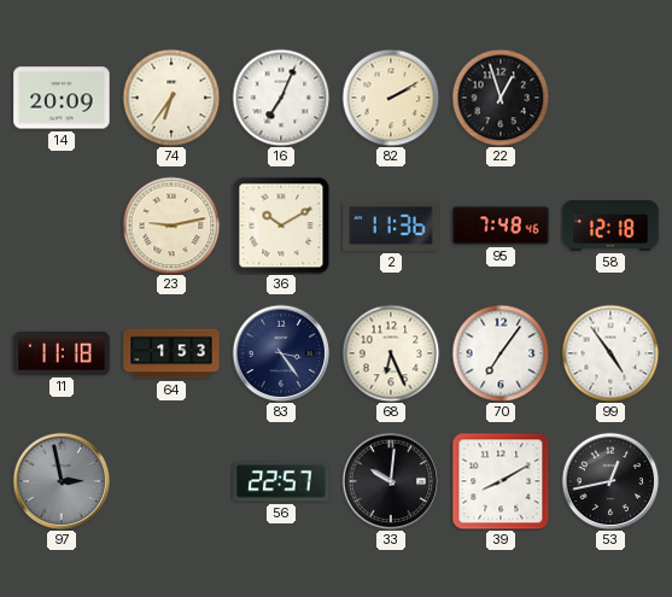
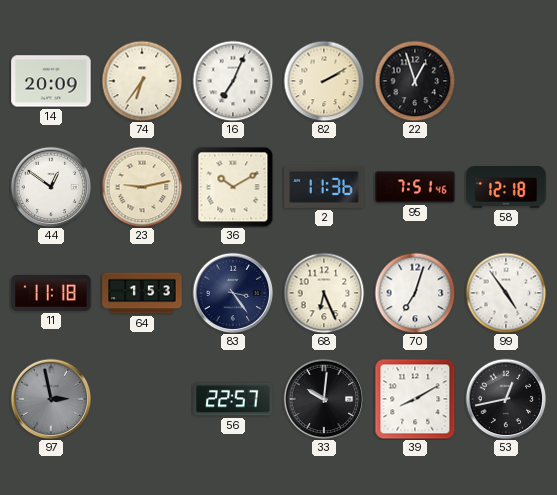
44: none -> 12:51 (51, 187)
95: 7:48 -> 7:51 (415, 187)
70: 7:06 -> 7:03 (415, 293)
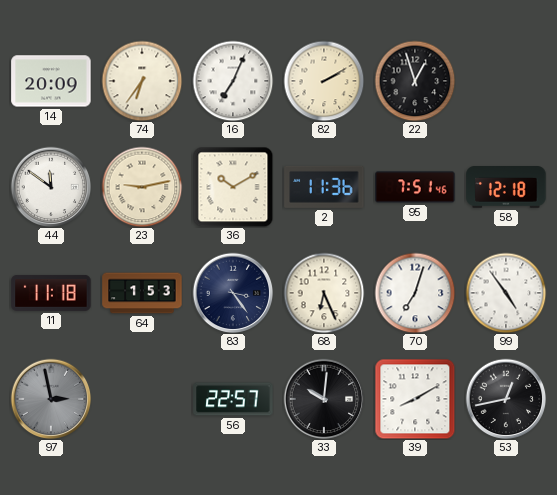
44: 12:51 -> 11:51 (51, 187)
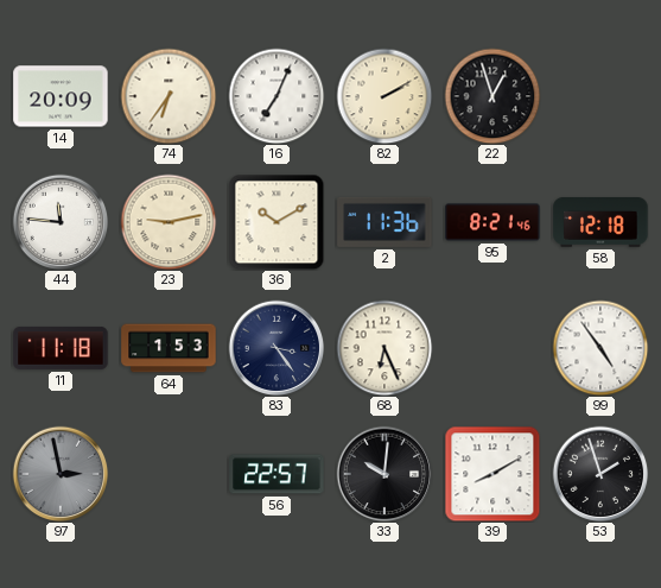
44: 11:51 -> 11:46 (61, 222)
95: 7:51 -> 8:21 (492, 222)
70: 7:03 -> none (415, 293)
53: 12:43 -> 1:57 (600, 474)
